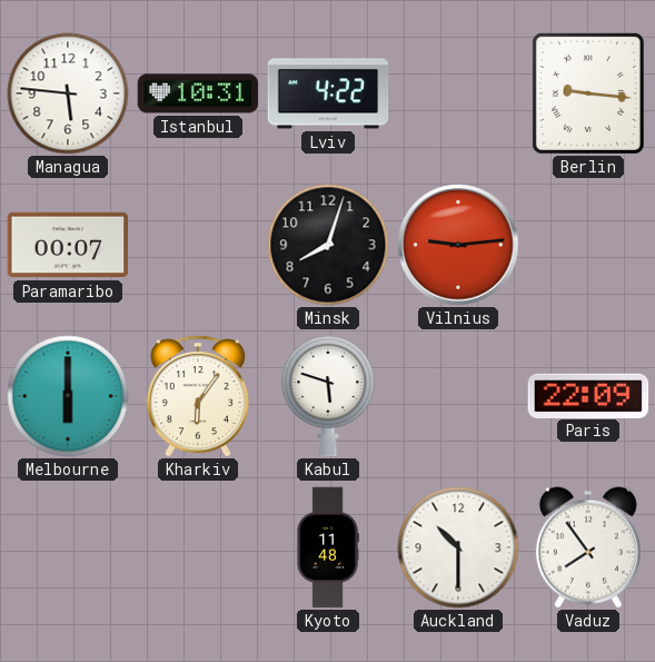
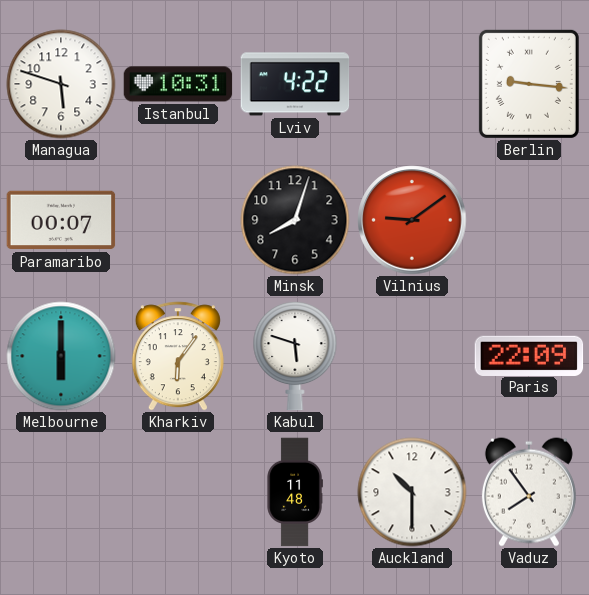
Managua: 5:46 -> 5:48 (61, 84)
Vilnius: 9:14 -> 9:09 (412, 220)
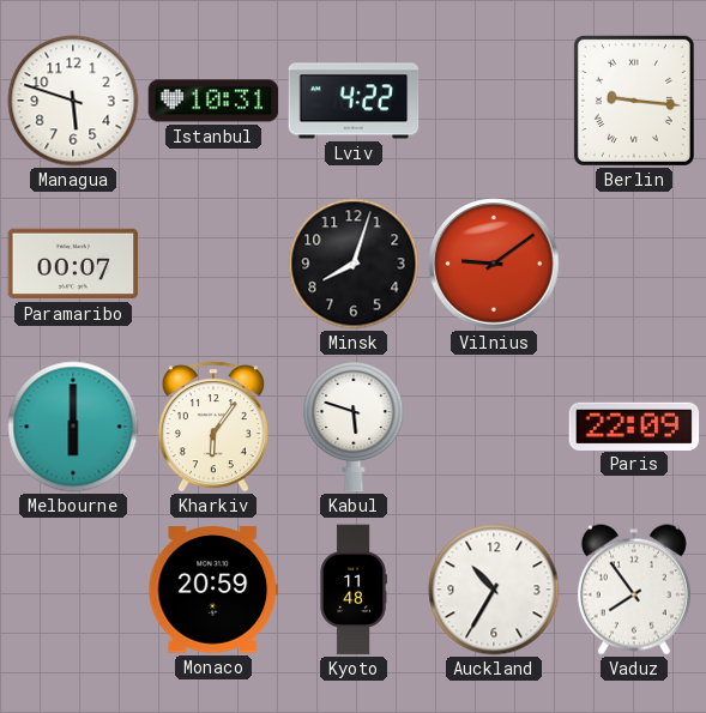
Monaco: none -> 20:59 (213, 590)
Auckland: 10:30 -> 10:35 (494, 590)
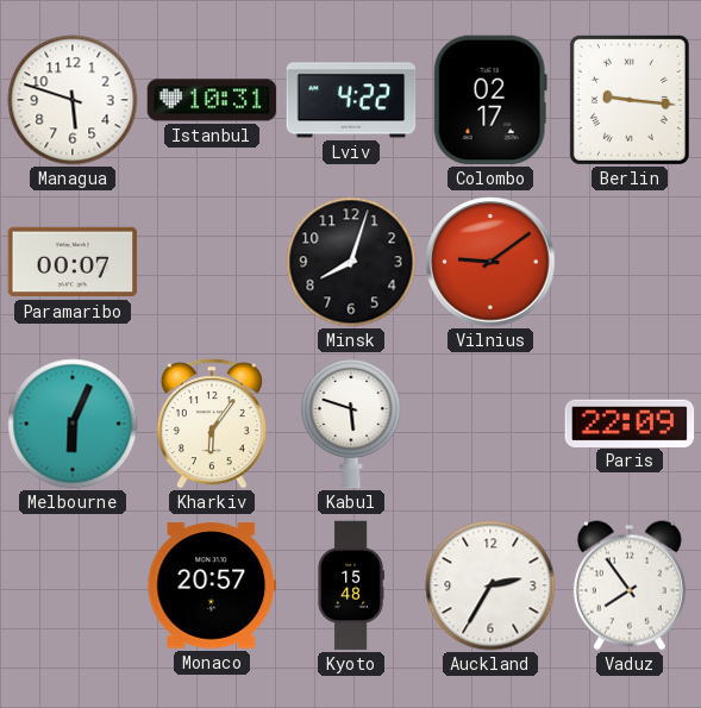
Colombo: none -> 02:17 (490, 100)
Melbourne: 6:00 -> 6:04 (73, 424)
Monaco: 20:59 -> 20:57 (212, 585)
Kyoto: 11:48 -> 15:48 (351, 585)
Auckland: 10:35 -> 2:35 (490, 585)
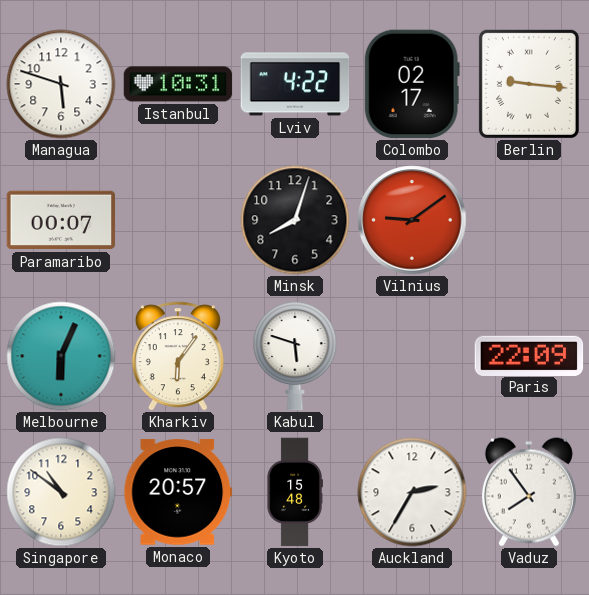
Singapore: none -> 10:51 (61, 492)
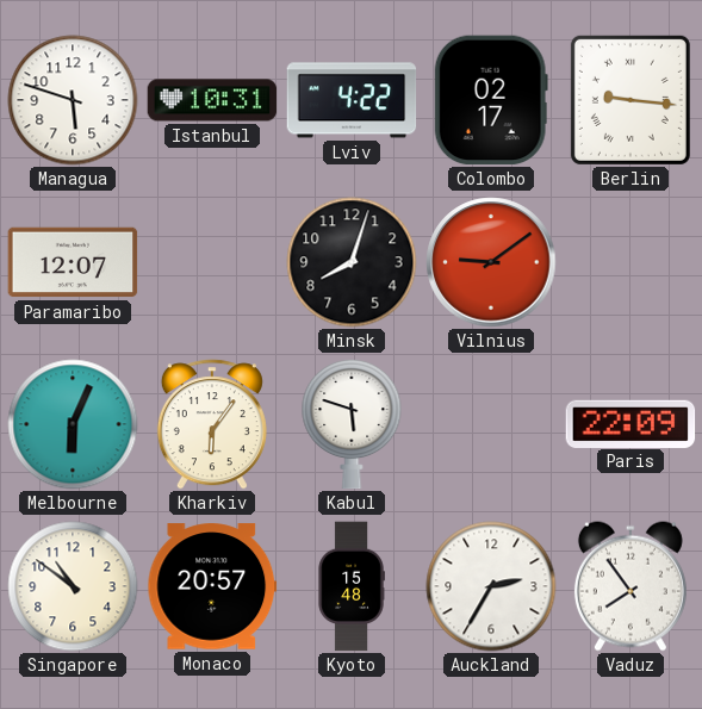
Paramaribo: 00:07 -> 12:07 (73, 262)
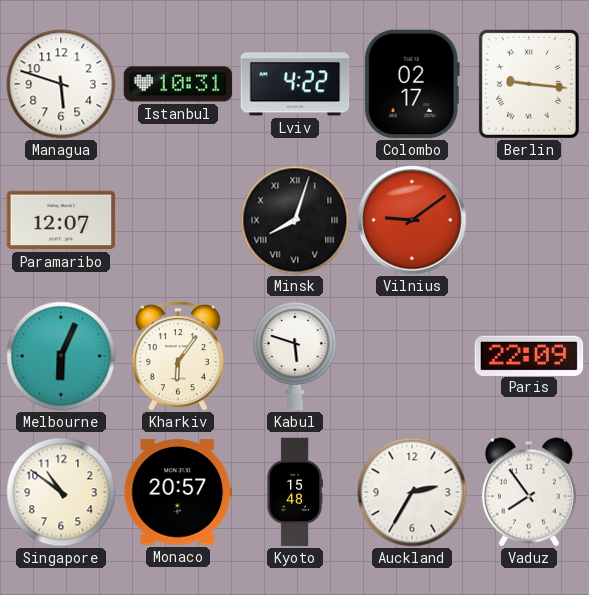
Minsk numerals: Arabic -> Roman (295, 220)
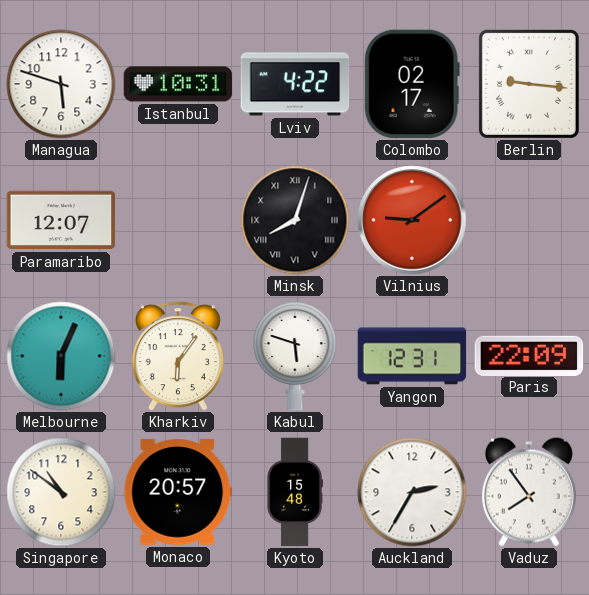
Yangon: none -> 12:31 (412, 356)
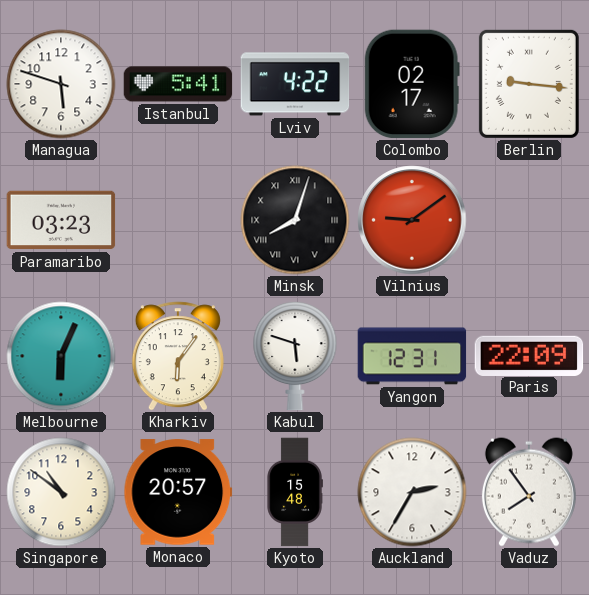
Istanbul: 10:31 -> 5:41 (178, 84)
Paramaribo: 12:07 -> 03:23 (61, 220)
